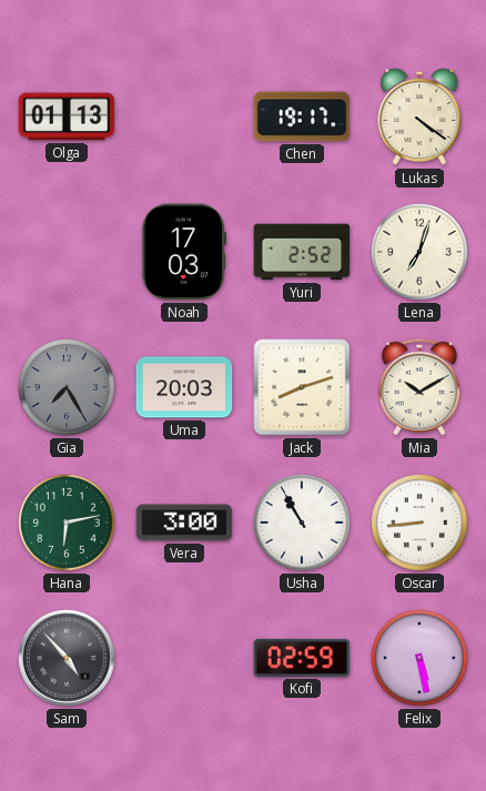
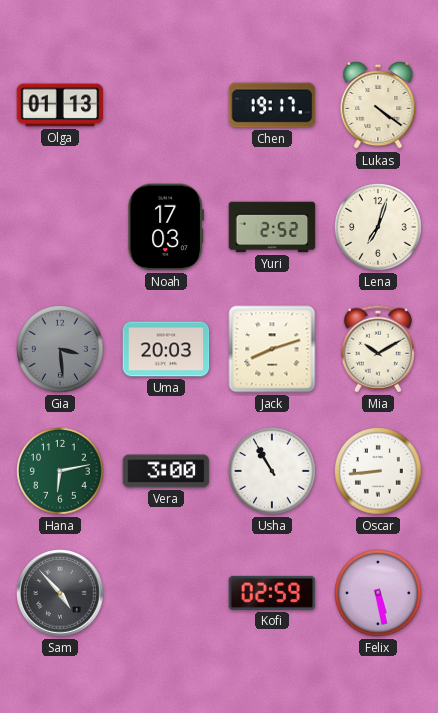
Gia: 7:25 -> 3:29 (61, 350)
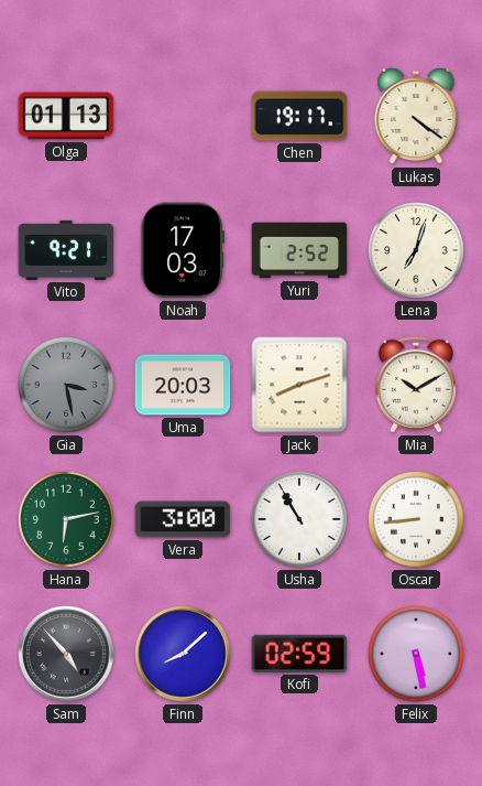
Vito: none -> 9:21 (66, 250)
Gia: 3:29 -> 3:28 (67, 386)
Finn: none -> 8:08 (183, 654)
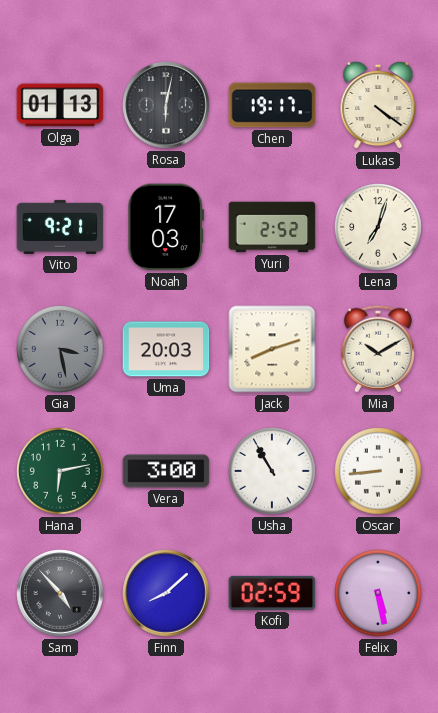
Rosa: none -> 6:02 (166, 105)
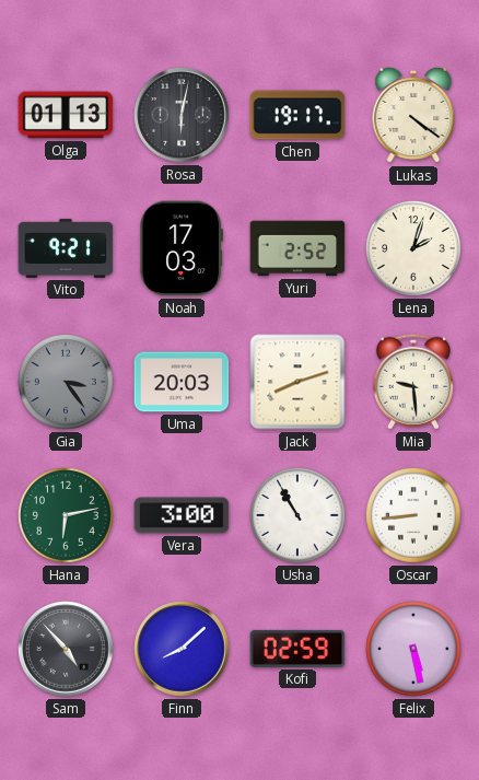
Lena: 7:03 -> 2:03 (414, 249)
Gia: 3:28 -> 3:24 (67, 383)
Mia: 10:10 -> 9:29 (413, 382)
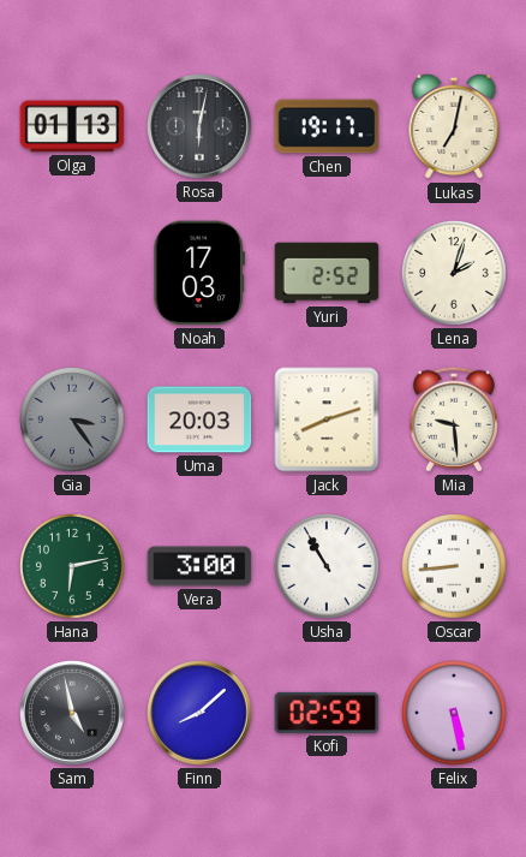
Lukas: 4:21 -> 7:02 (454, 126)
Vito: 9:21 -> none (66, 248)
Sam: 4:53 -> 4:58 (72, 713)
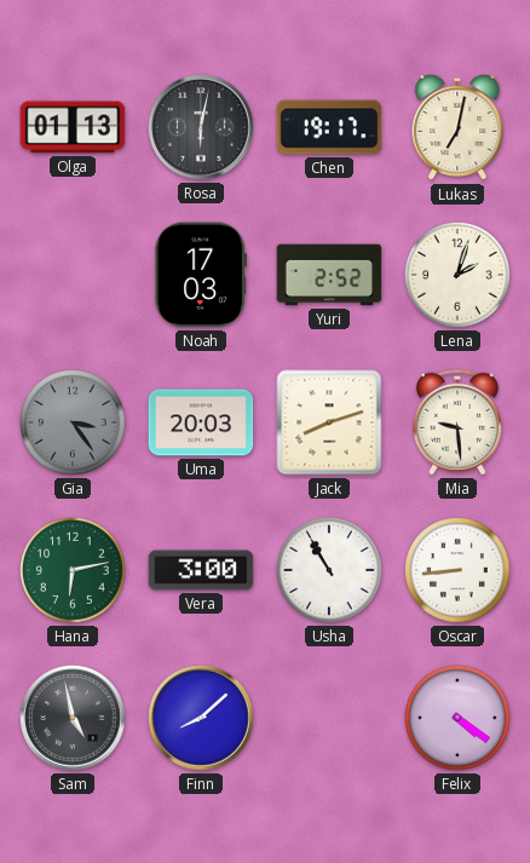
Kofi: 02:59 -> none (327, 713)
Felix: 5:28 -> 4:21 (459, 719)
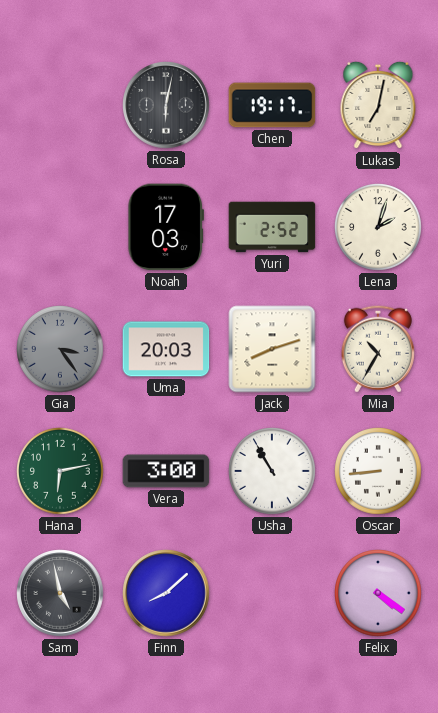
Olga: 01:13 -> none (73, 127)
Mia: 9:29 -> 10:35 (378, 349)
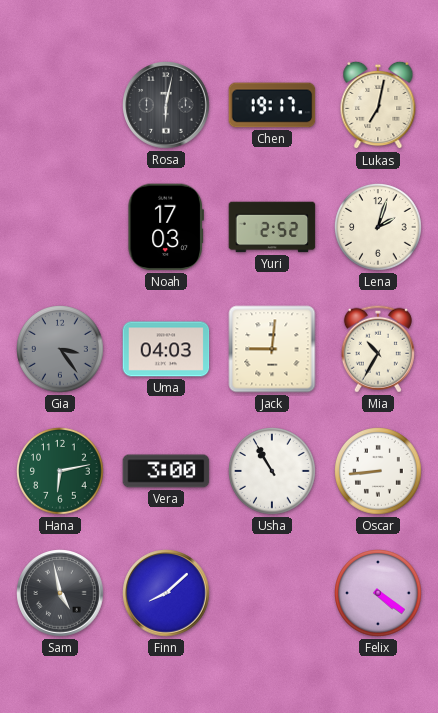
Uma: 20:03 -> 04:03 (166, 349)
Jack: 8:12 -> 9:01 (272, 349)
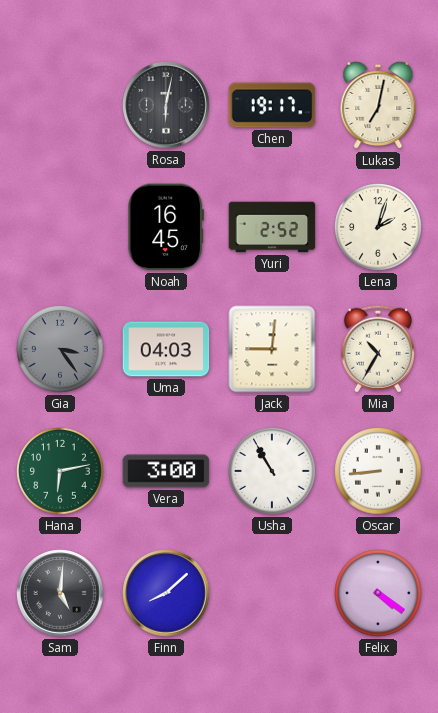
Noah: 17:03 -> 16:45 (165, 227)
Sam: 4:58 -> 5:01 (60, 593)
